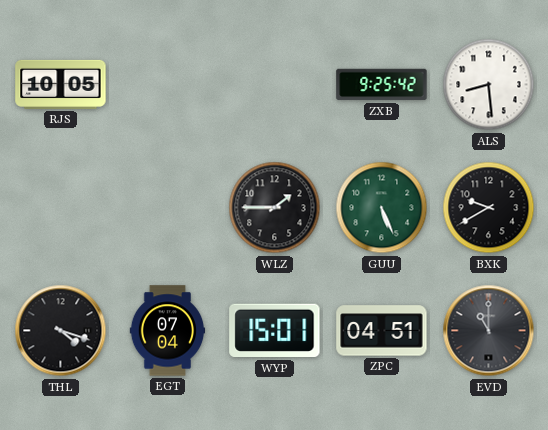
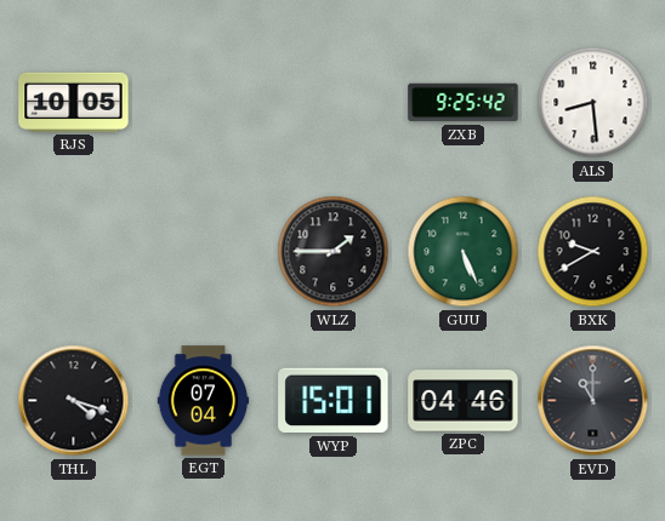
ZPC: 04:51 -> 04:46 (464, 401)
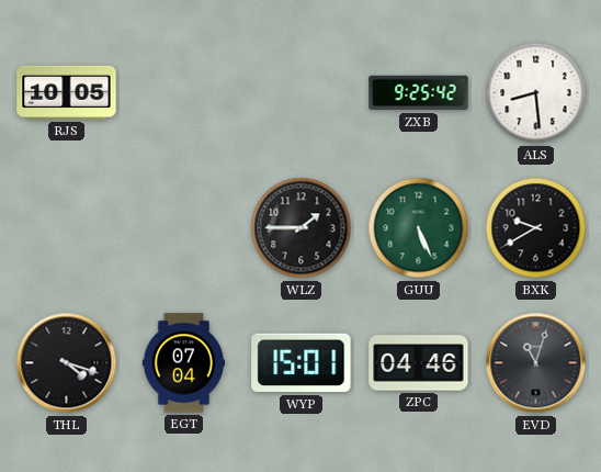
EVD: 11:00 -> 11:03 (536, 363)
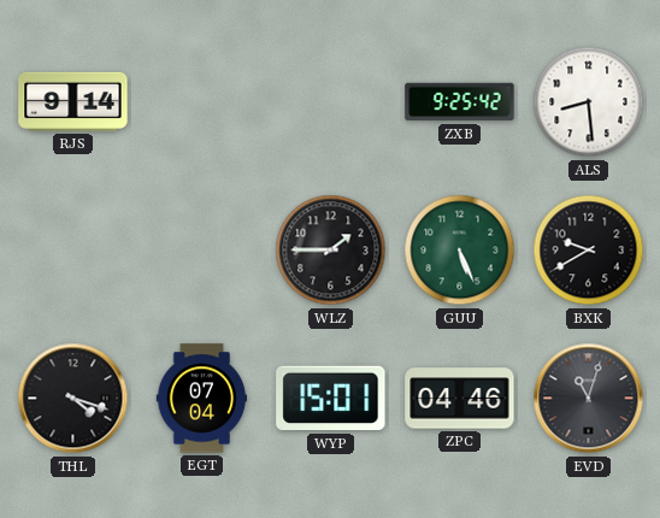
RJS: 10:05 -> 9:14 (73, 101)
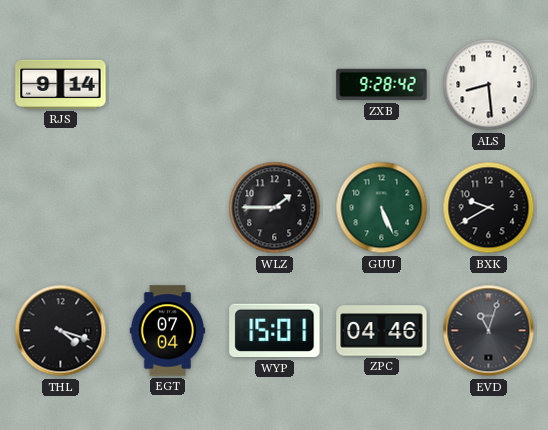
ZXB: 9:25 -> 9:28 (382, 85)
